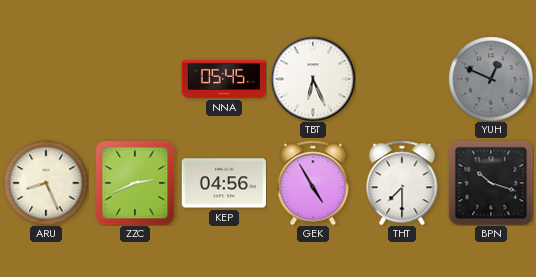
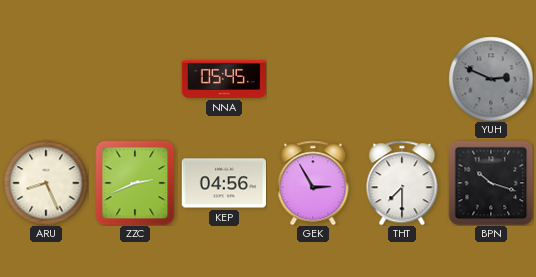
TBT: 6:26 -> none (313, 79)
YUH: 12:49 -> 2:49 (491, 79)
GEK: 4:55 -> 2:55 (313, 183)
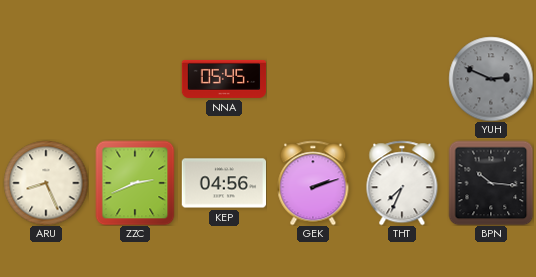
GEK: 2:55 -> 2:12 (313, 183)
THT: 7:30 -> 7:34 (402, 183)
BPN: 10:18 -> 10:16 (491, 183)
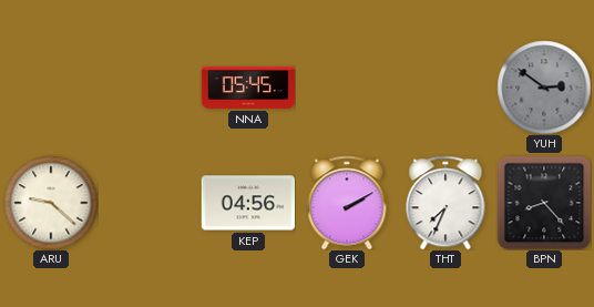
YUH: 2:49 -> 2:51 (544, 88)
ARU: 8:26 -> 9:22 (51, 203)
ZZC: 2:41 -> none (135, 183)
GEK: 2:12 -> 2:10 (347, 203)
BPN: 10:16 -> 8:23 (544, 203)
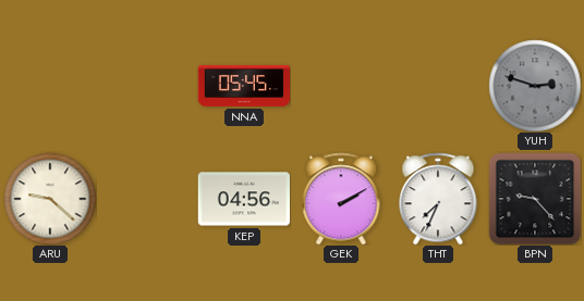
YUH: 2:51 -> 2:48 (535, 86)
BPN: 8:23 -> 9:23 (535, 199)
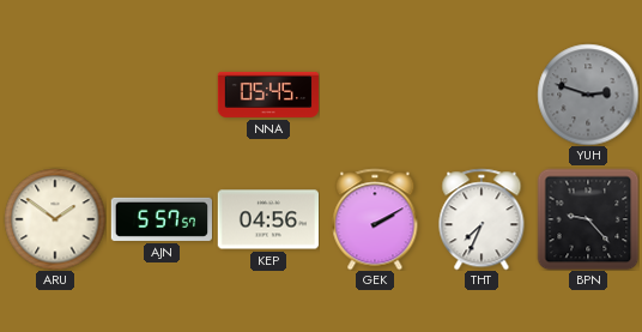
ARU: 9:22 -> 1:51 (55, 219)
AJN: none -> 5:57 (162, 219)
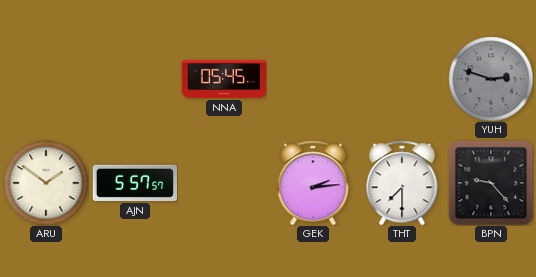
KEP: 04:56 -> none (268, 219)
GEK: 2:10 -> 2:14 (313, 183)
THT: 7:34 -> 7:30 (402, 183)
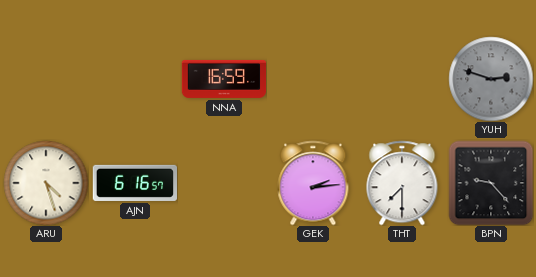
NNA: 05:45 -> 16:59 (224, 79)
ARU: 1:51 -> 4:27 (46, 183)
AJN: 5:57 -> 6:16 (135, 183)
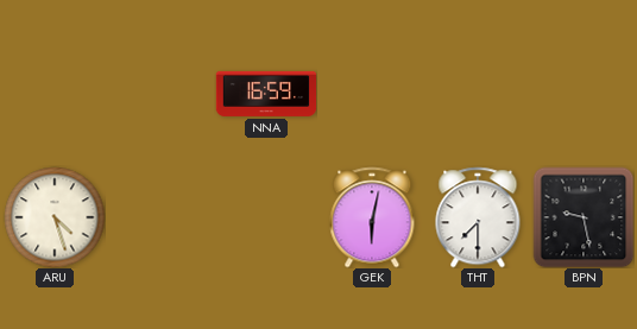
YUH: 2:48 -> none (491, 79)
AJN: 6:16 -> none (135, 183)
GEK: 2:14 -> 6:02 (372, 217)
BPN: 9:23 -> 9:28 (584, 217)
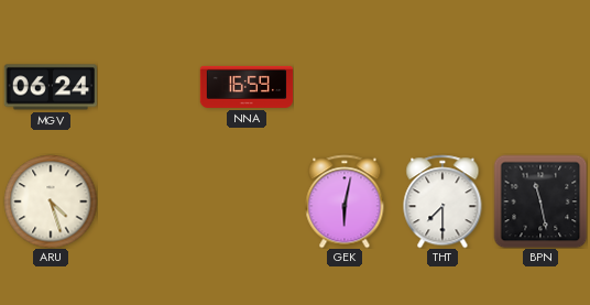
MGV: none -> 06:24 (50, 87)
BPN: 9:28 -> 11:28 (540, 201)
